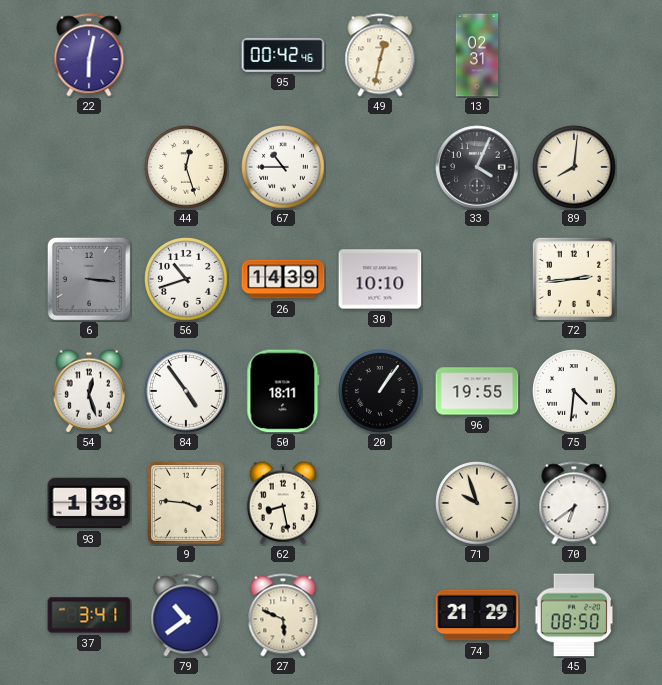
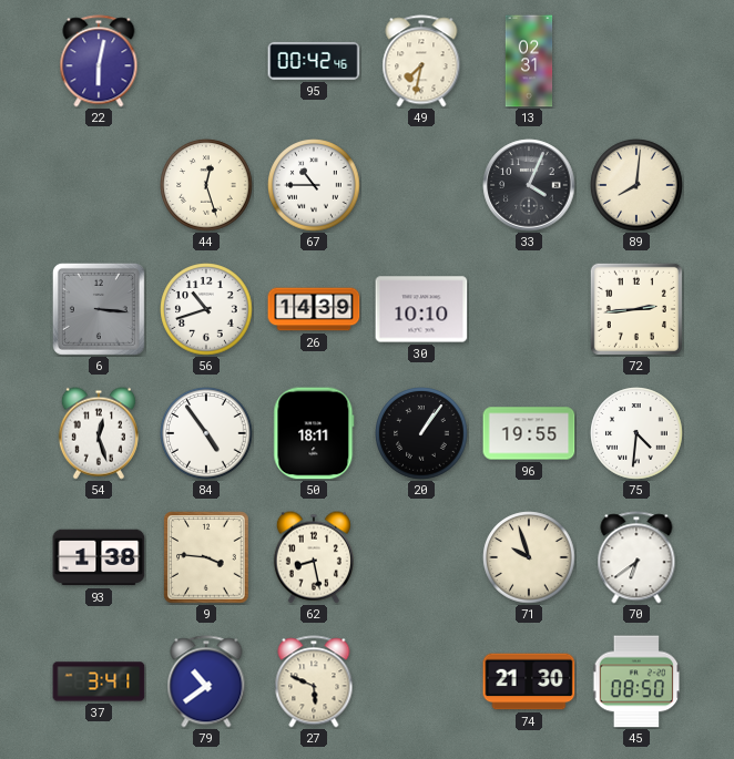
49: 12:32 -> 7:32 (421, 61)
74: 21:29 -> 21:30 (529, 681)
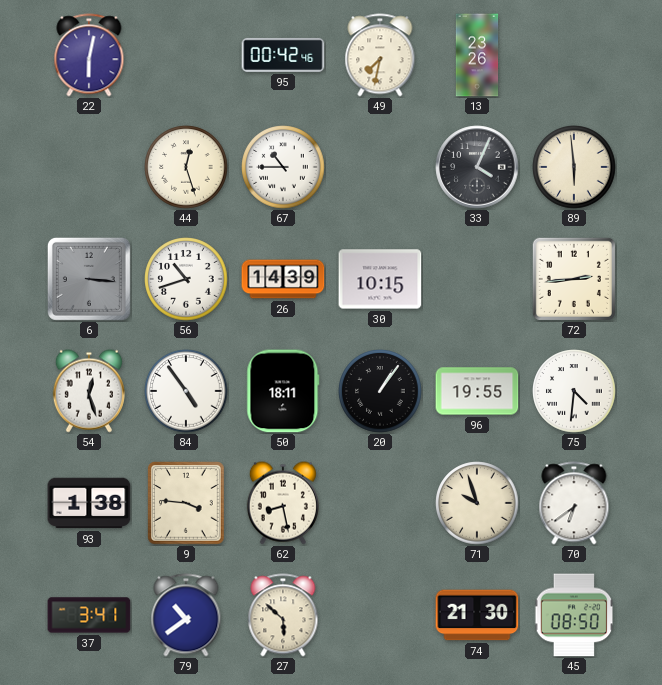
13: 02:31 -> 23:26 (477, 55)
89: 8:01 -> 5:59 (574, 167)
30: 10:10 -> 10:15 (380, 279)
27: 5:49 -> 5:52 (283, 615)
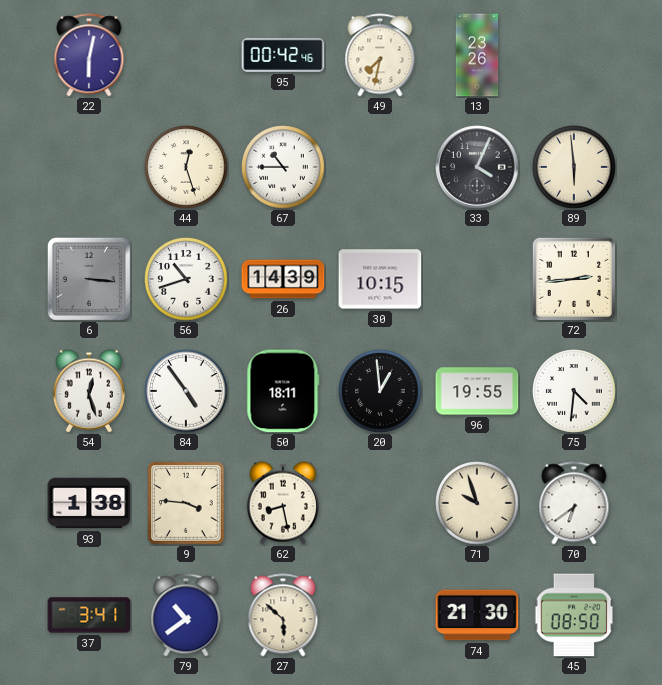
20: 1:06 -> 12:59 (380, 391)
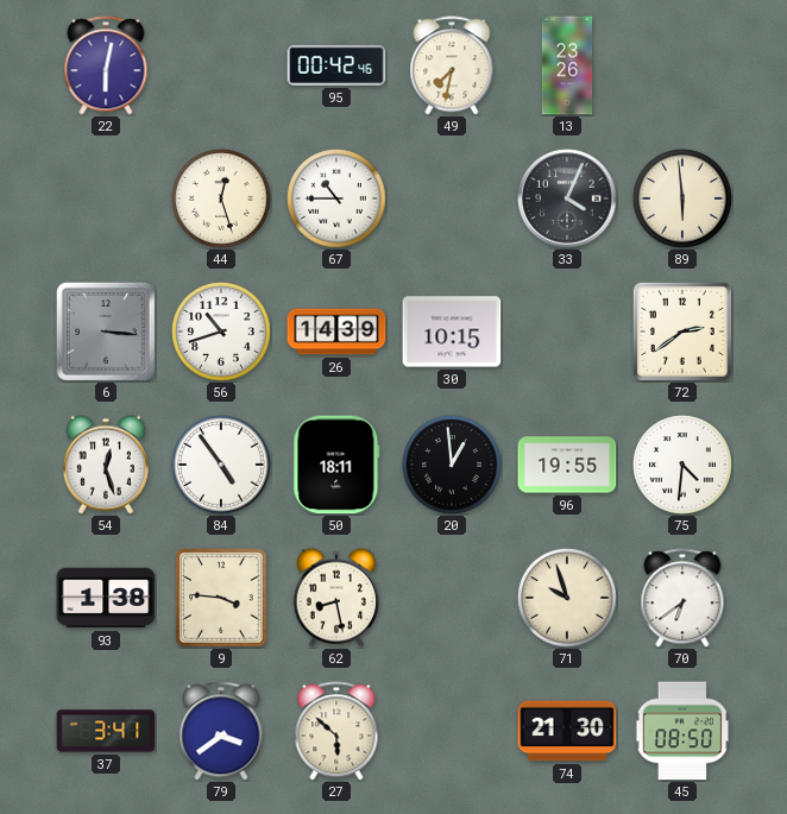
72: 2:44 -> 2:39 (682, 332)
79: 10:39 -> 3:39 (221, 731)
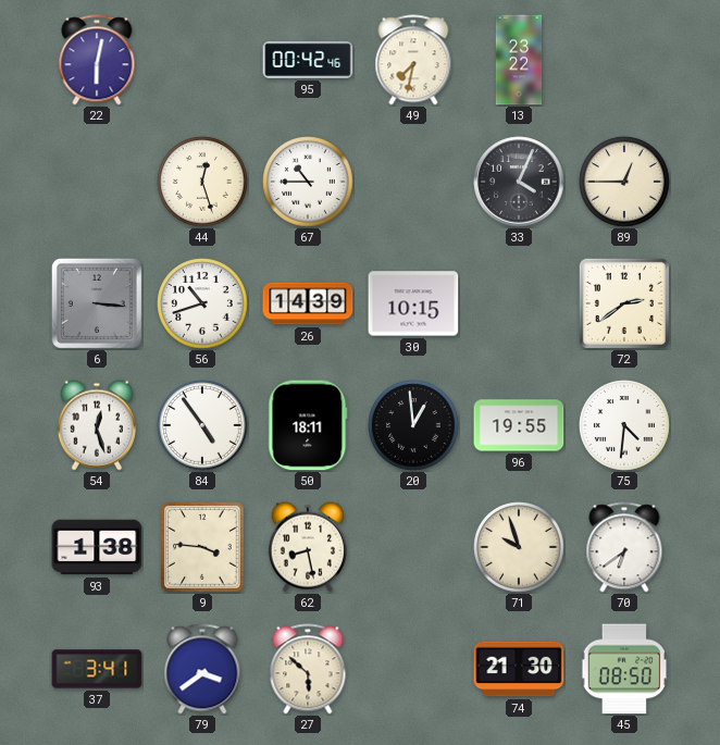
13: 23:26 -> 23:22 (519, 60)
89: 5:59 -> 12:45 (624, 182)
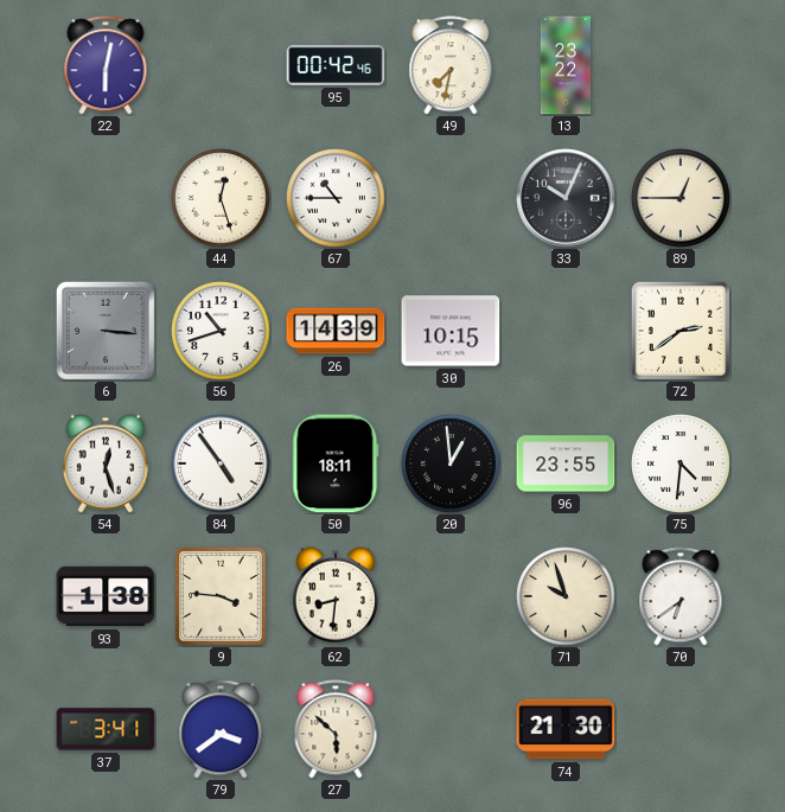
33: 4:04 -> 10:04 (566, 198)
96: 19:55 -> 23:55 (566, 463)
62: 8:28 -> 8:31 (336, 596)
45: 08:50 -> none (624, 669)
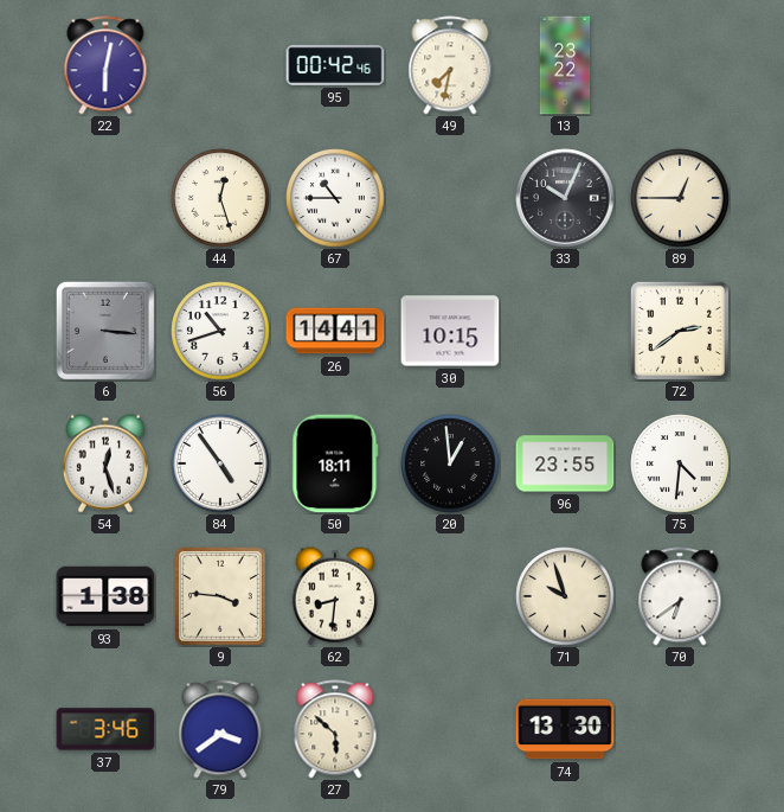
26: 14:39 -> 14:41 (335, 331)
37: 3:41 -> 3:46 (105, 729)
74: 21:30 -> 13:30 (565, 729)
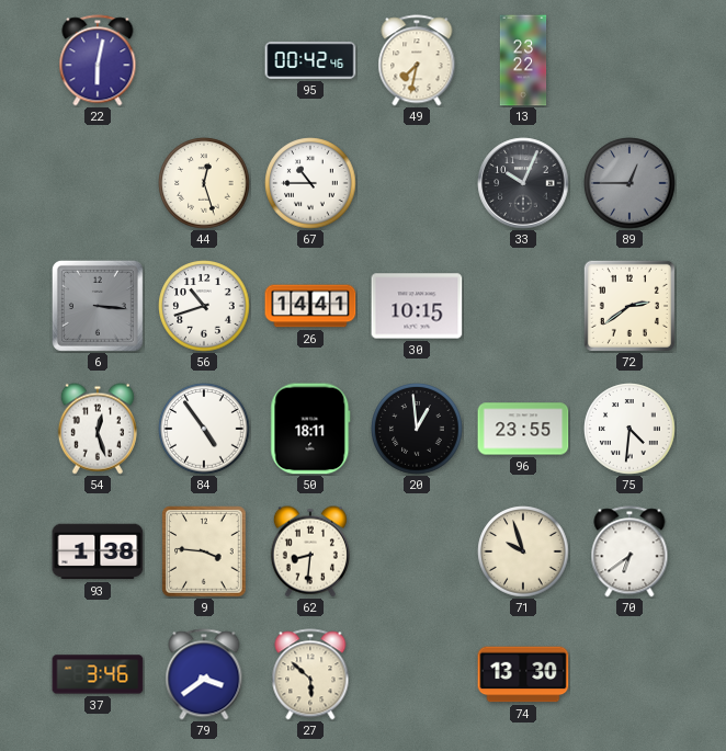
89 dial: cream -> grey (629, 183)
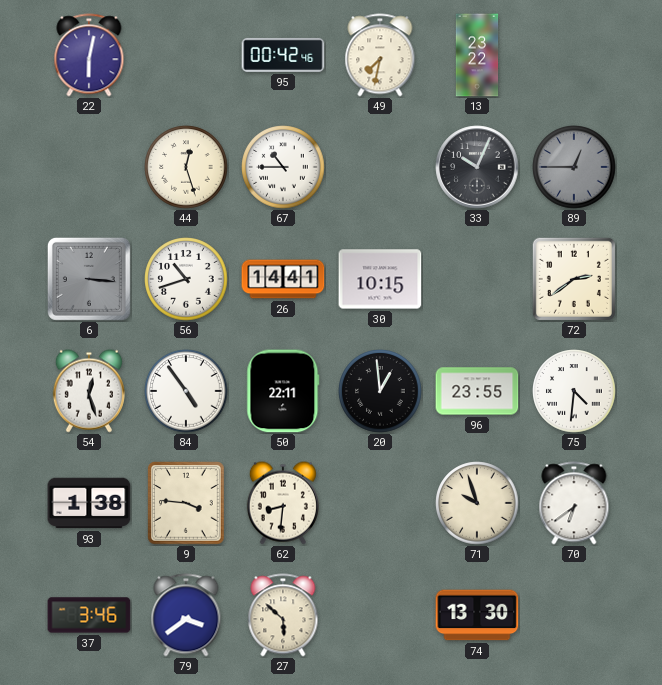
50: 18:11 -> 22:11 (283, 391)
